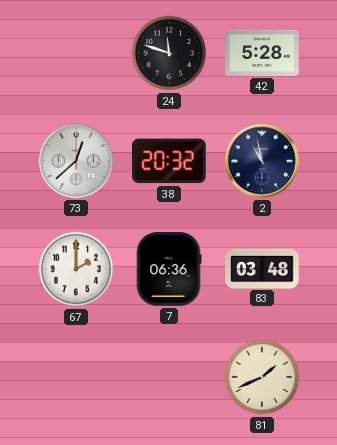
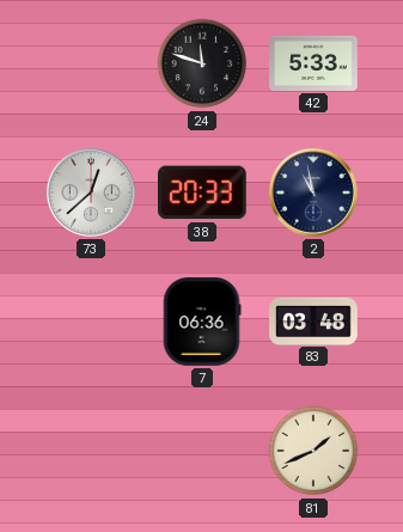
42: 5:28 -> 5:33 (313, 63)
38: 20:32 -> 20:33 (203, 192)
67: 2:00 -> none (76, 269)
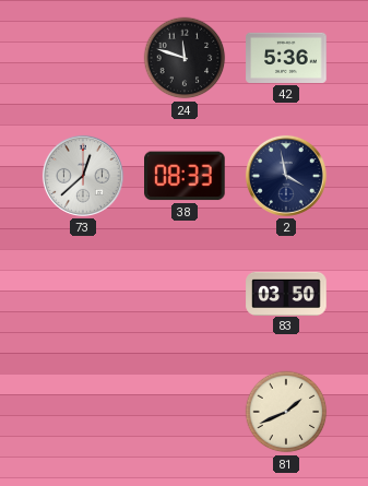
42: 5:33 -> 5:36 (286, 58)
38: 20:33 -> 08:33 (186, 176)
2: 10:58 -> 3:58 (286, 176)
7: 06:36 -> none (202, 322)
83: 03:48 -> 03:50 (286, 293)
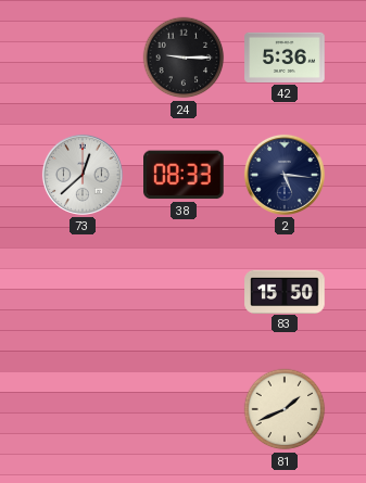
24: 11:48 -> 9:15 (184, 58)
2: 3:58 -> 5:16 (285, 175)
83: 03:50 -> 15:50 (285, 291)
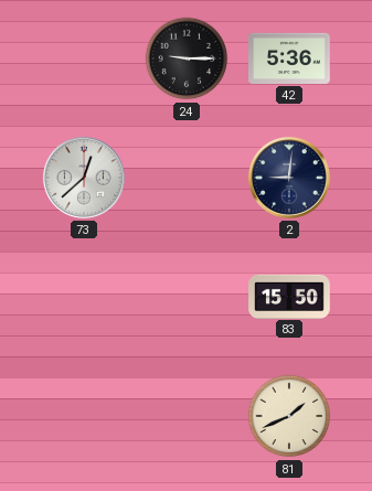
38: 08:33 -> none (185, 175)
2: 5:16 -> 9:01 (289, 178)
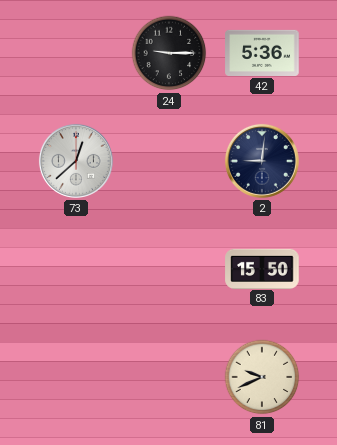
81: 1:41 -> 9:41 (262, 377)
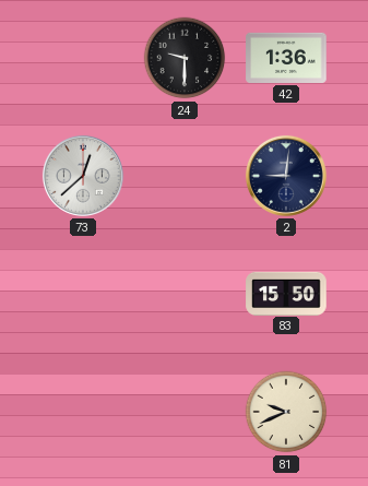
24: 9:15 -> 9:30 (185, 58)
42: 5:36 -> 1:36 (286, 58)
